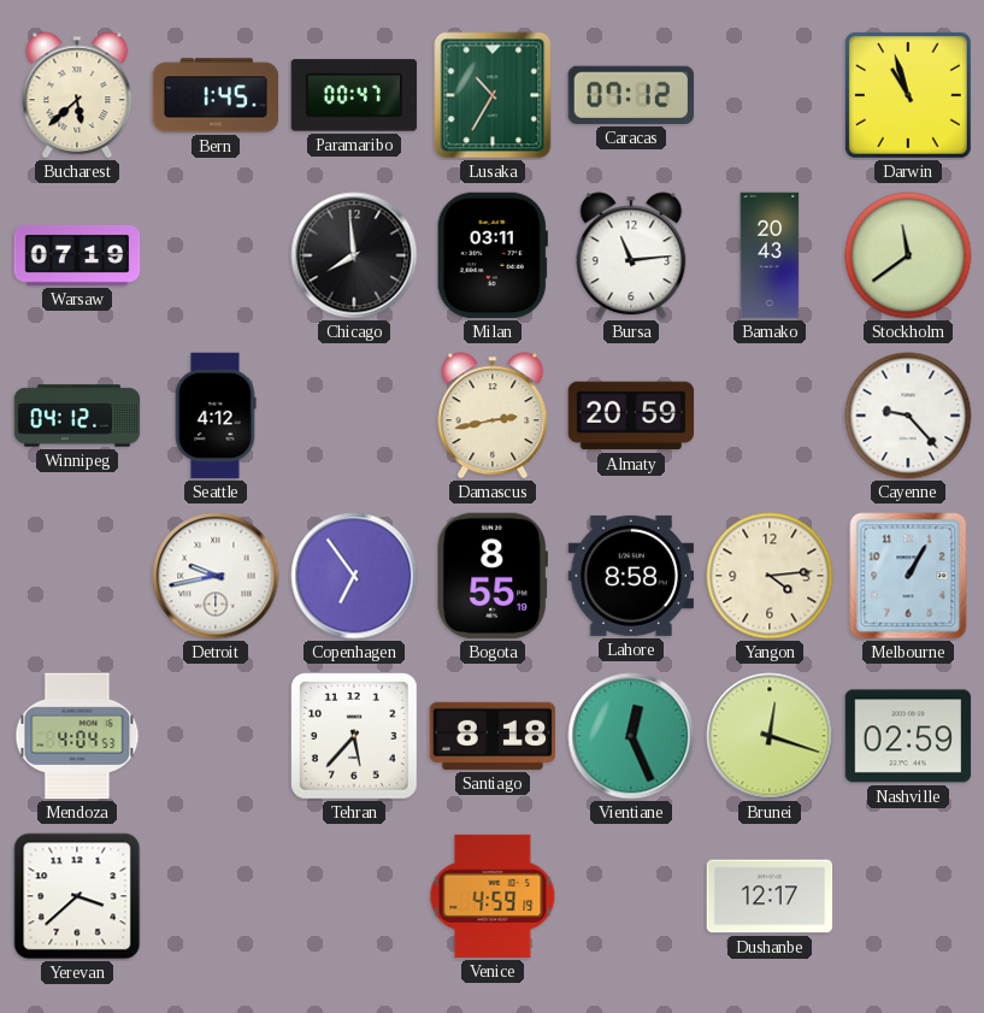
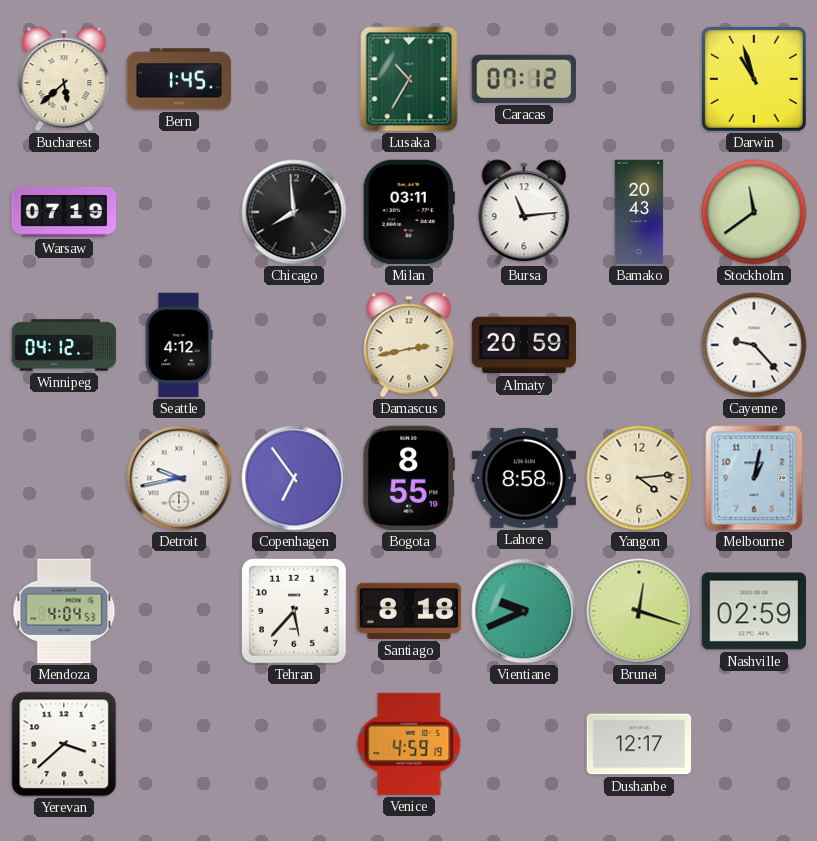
Paramaribo: 00:47 -> none (354, 95)
Melbourne: 1:05 -> 1:02 (754, 478)
Vientiane: 12:26 -> 9:41 (524, 611)
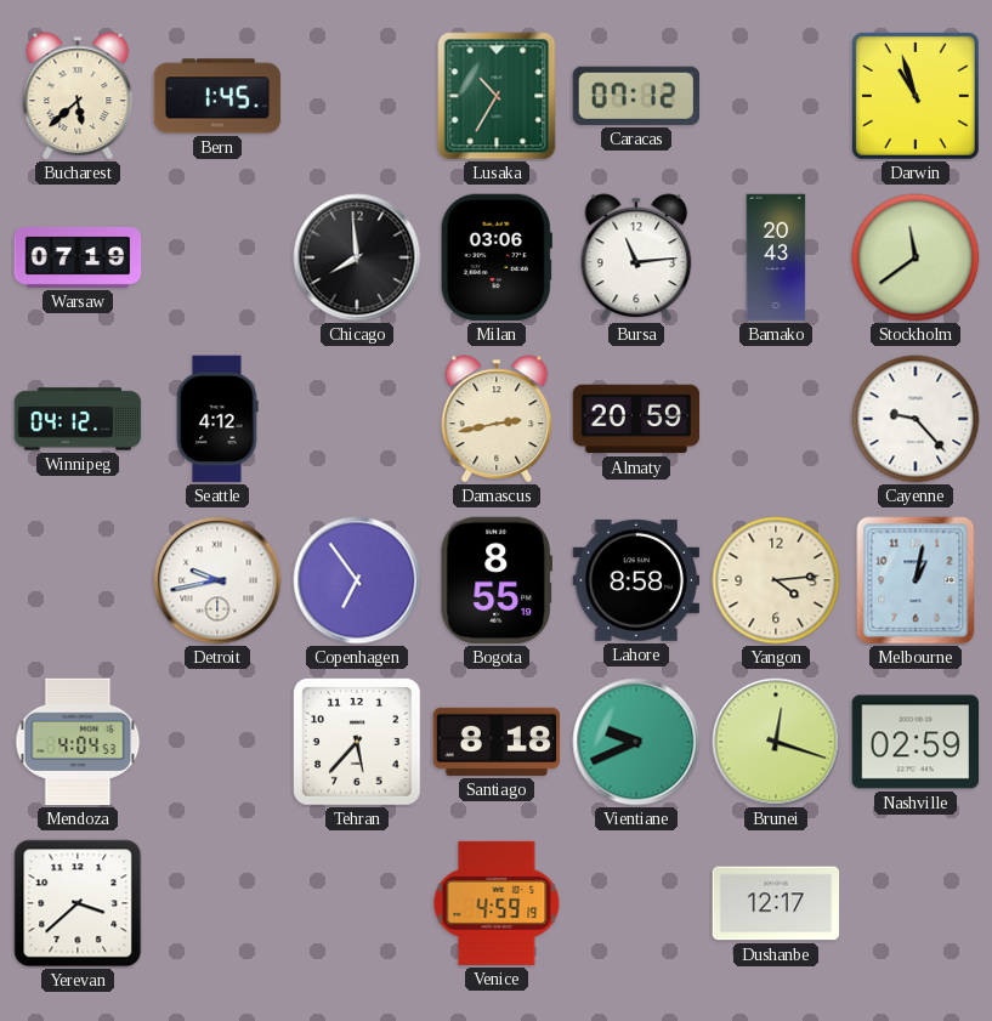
Milan: 03:11 -> 03:06 (497, 257)
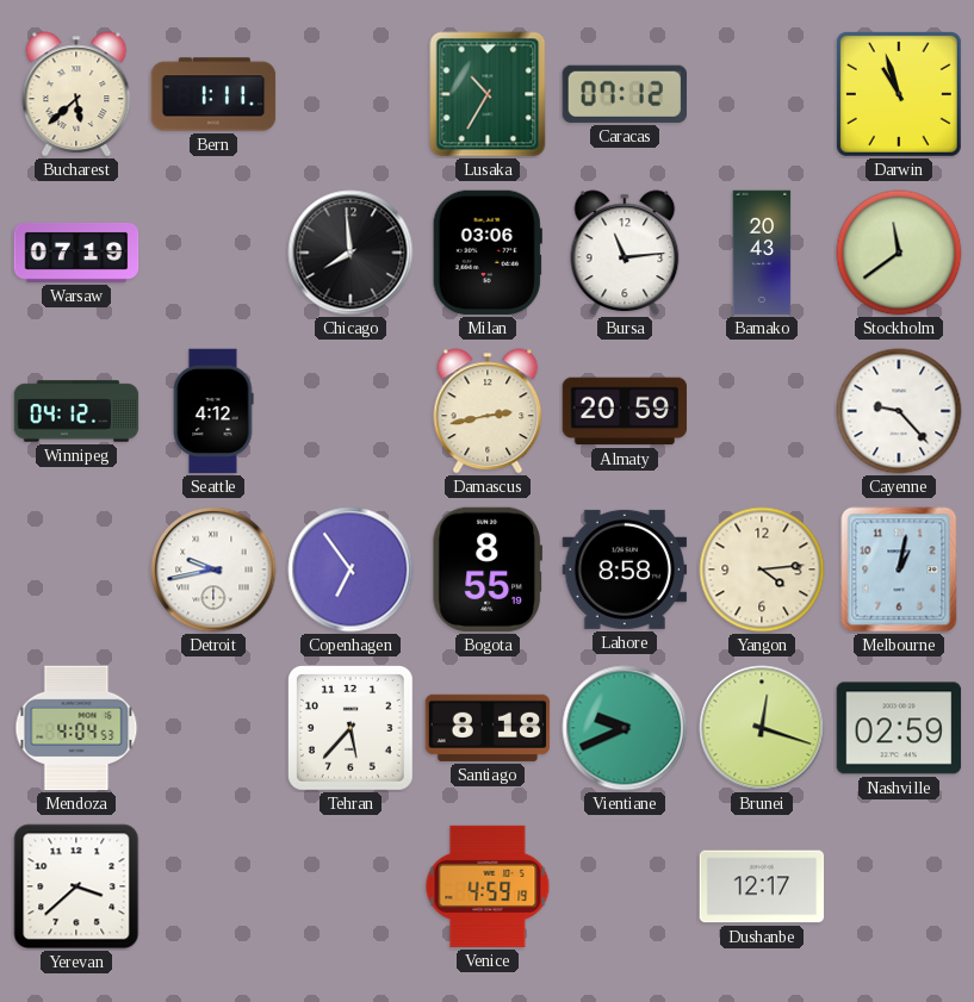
Bern: 1:45 -> 1:11 (213, 94)
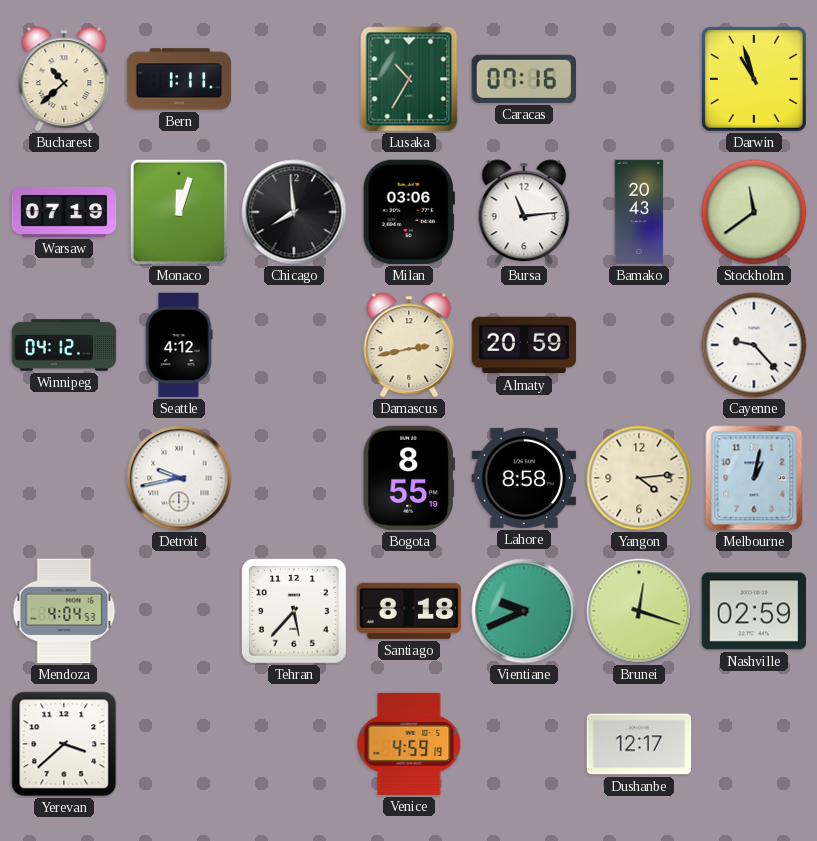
Bucharest: 5:38 -> 10:38 (64, 79)
Caracas: 07:12 -> 07:16 (523, 79)
Monaco: none -> 12:03 (179, 212)
Copenhagen: 6:54 -> none (350, 570)
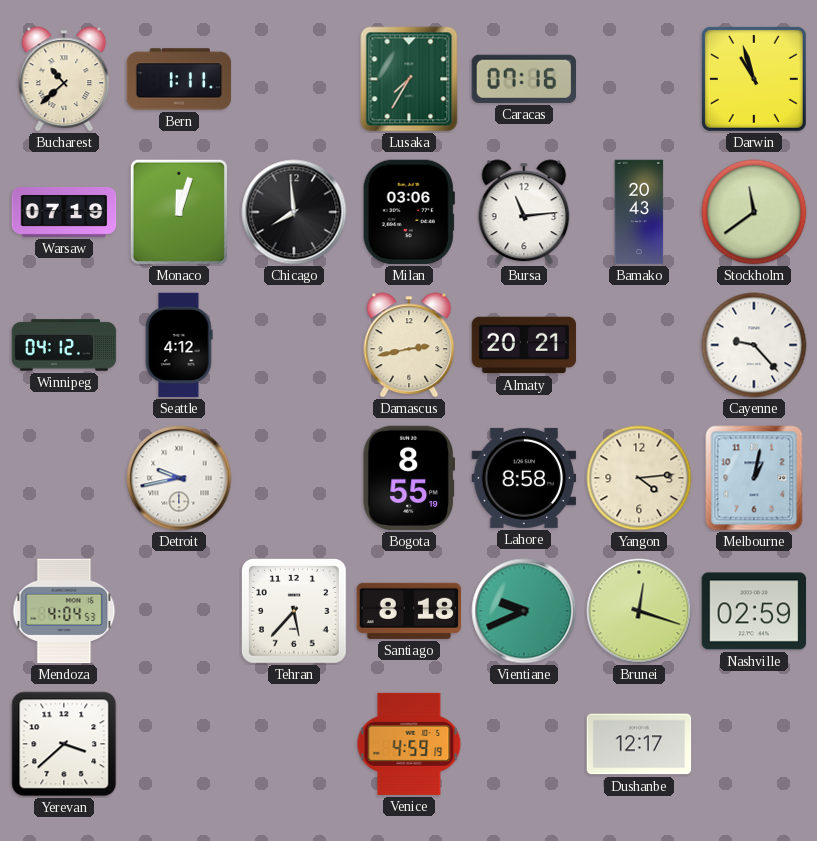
Lusaka: 10:35 -> 7:35 (409, 79)
Almaty: 20:59 -> 20:21 (524, 345)
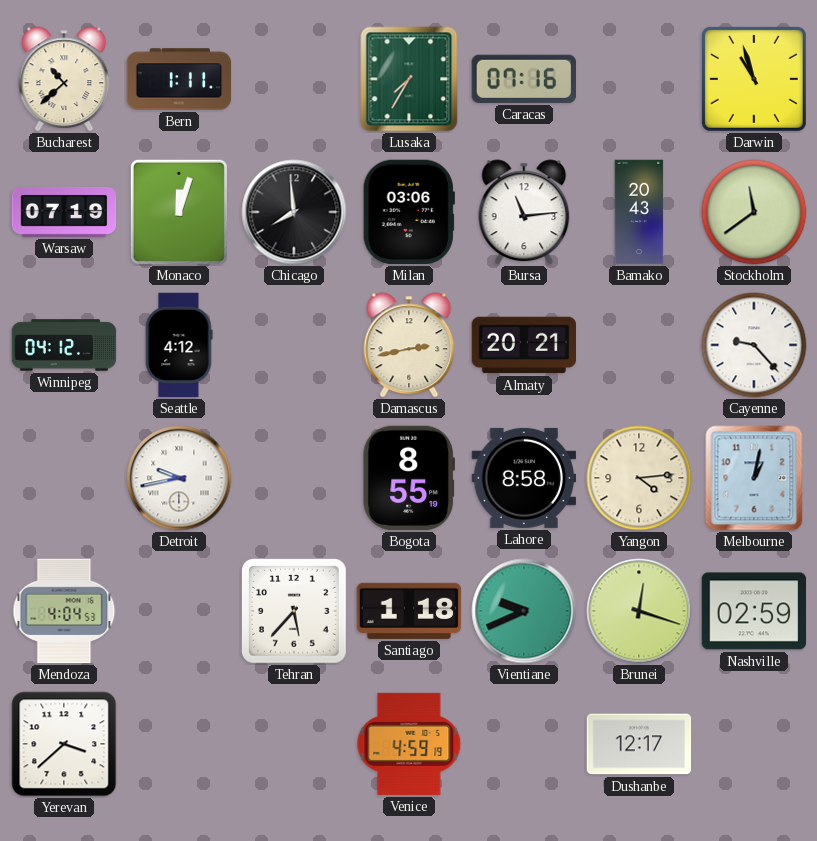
Santiago: 8:18 -> 1:18 (409, 611)
